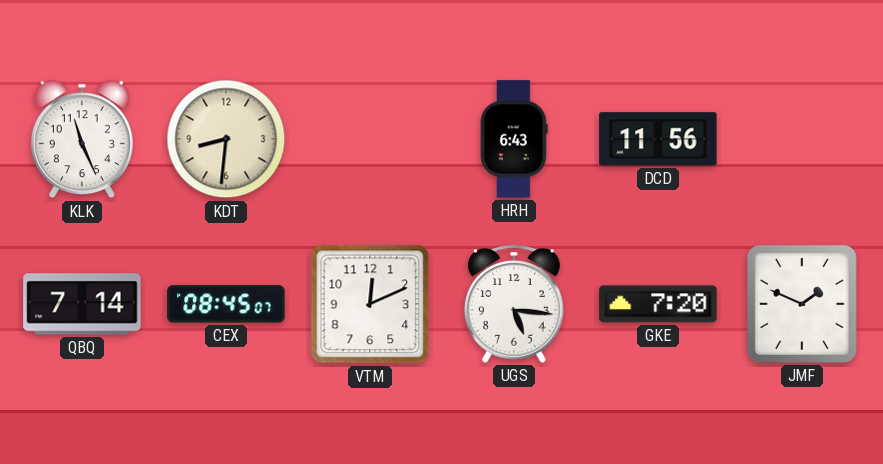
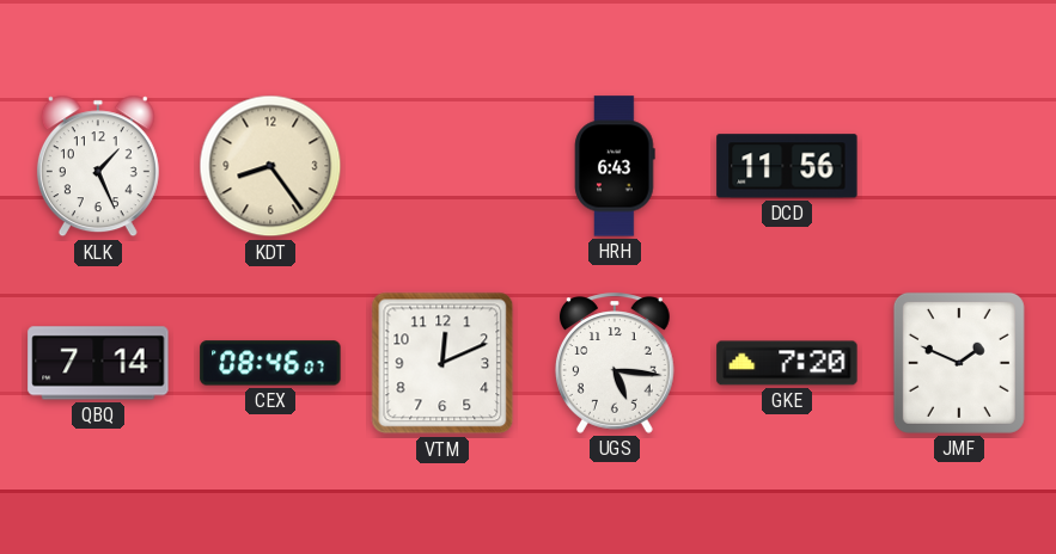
KLK: 11:26 -> 1:26 (98, 166)
KDT: 8:31 -> 8:24 (270, 166)
CEX: 08:45 -> 08:46 (270, 363)
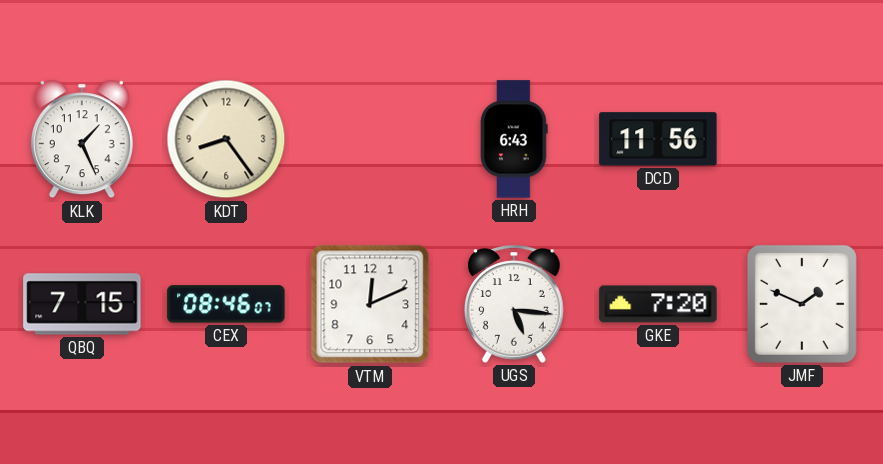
QBQ: 7:14 -> 7:15 (82, 304)
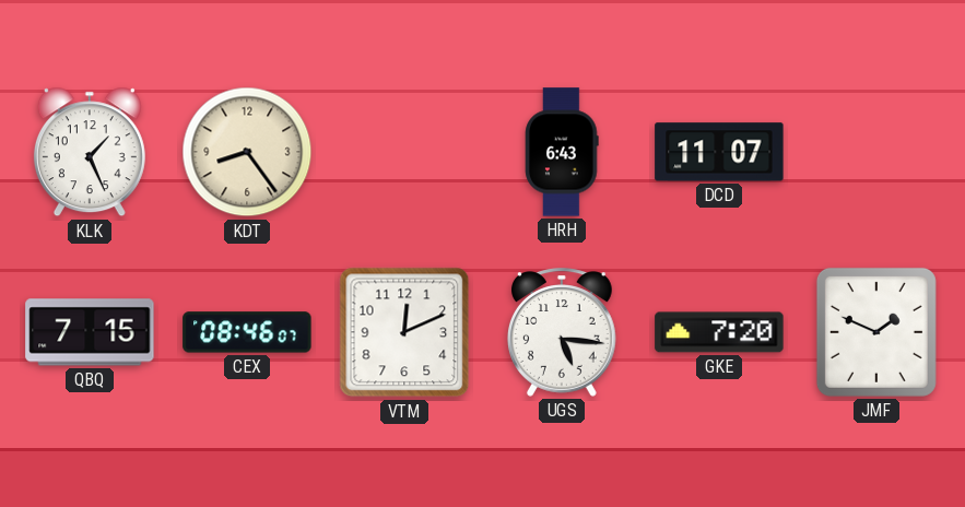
DCD: 11:56 -> 11:07 (719, 152)
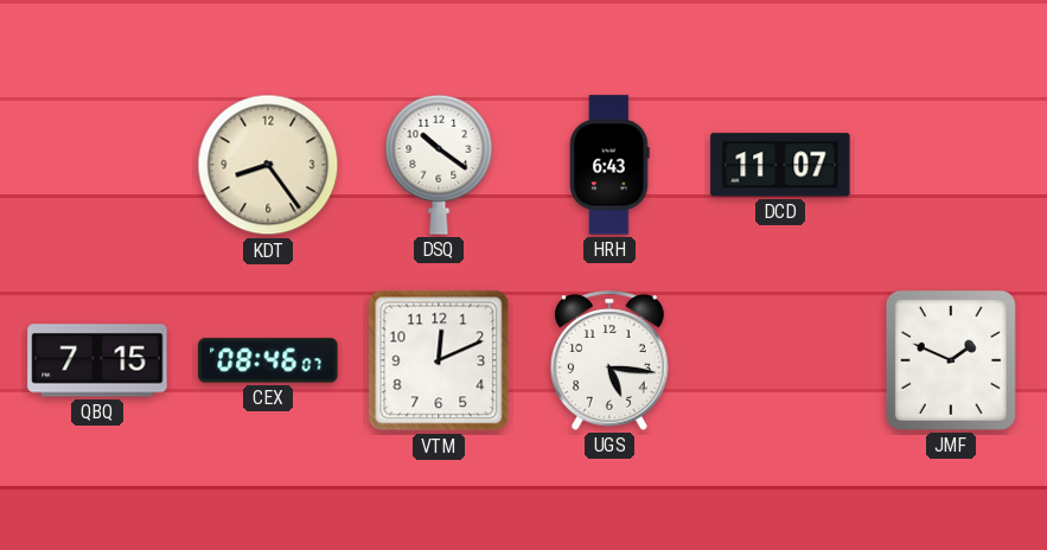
KLK: 1:26 -> none (90, 152)
DSQ: none -> 10:21 (439, 165)
GKE: 7:20 -> none (719, 332)
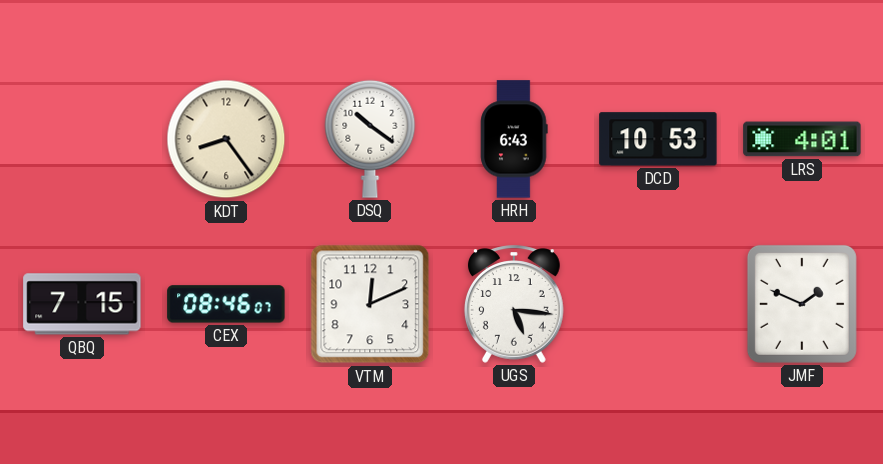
DCD: 11:07 -> 10:53 (658, 139)
LRS: none -> 4:01 (802, 139)
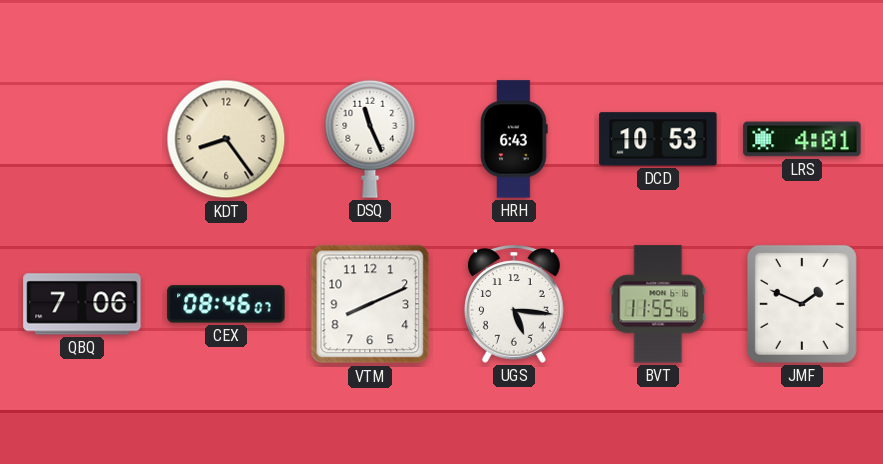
DSQ: 10:21 -> 11:26 (370, 139)
QBQ: 7:15 -> 7:06 (82, 304)
VTM: 12:11 -> 8:11 (370, 304)
BVT: none -> 11:55 (658, 304)
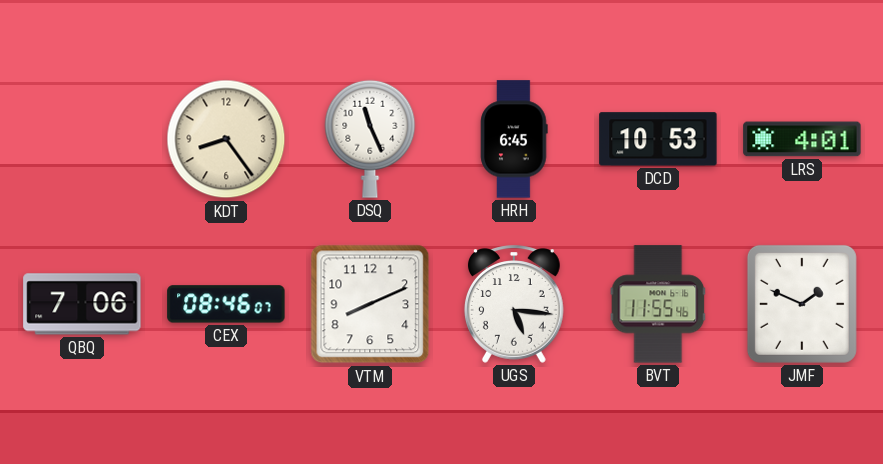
HRH: 6:43 -> 6:45 (514, 139)
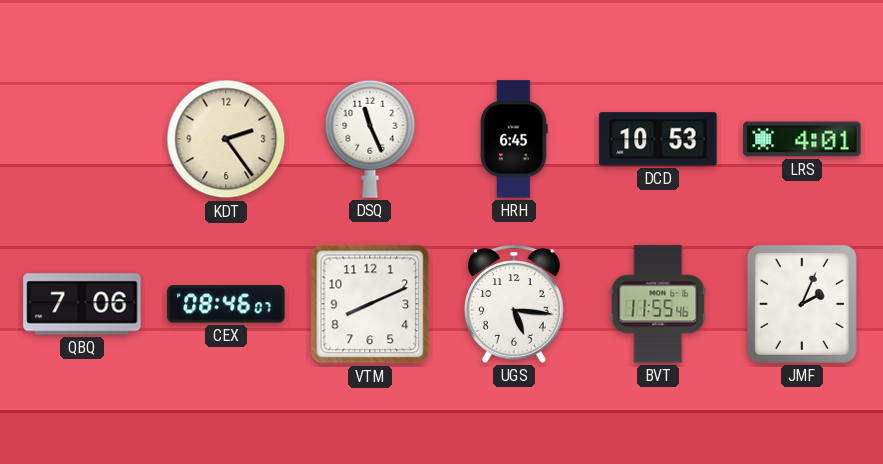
KDT: 8:24 -> 2:24 (226, 139)
JMF: 1:49 -> 2:04 (802, 304)
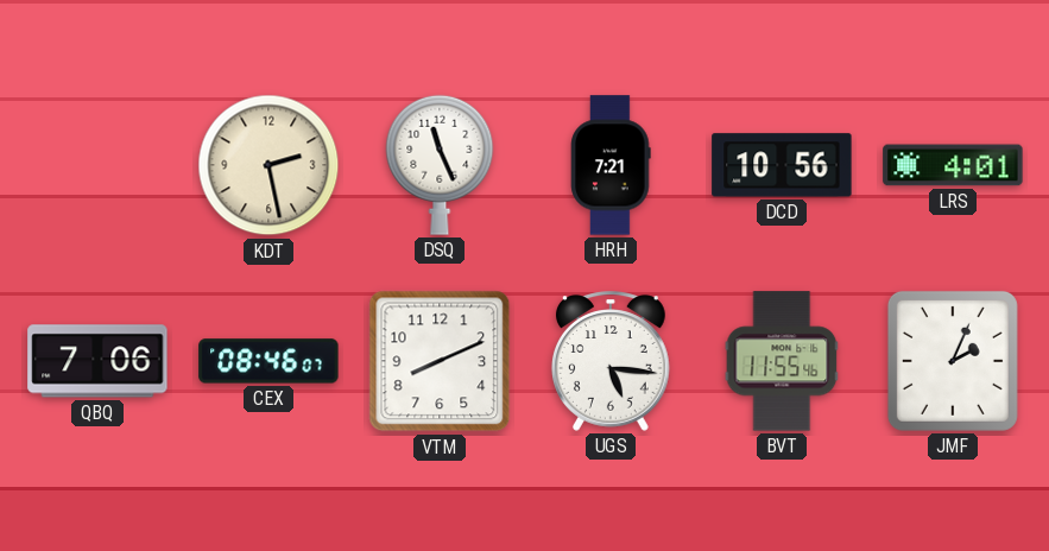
KDT: 2:24 -> 2:28 (268, 165)
HRH: 6:45 -> 7:21 (611, 165)
DCD: 10:53 -> 10:56 (782, 165)
